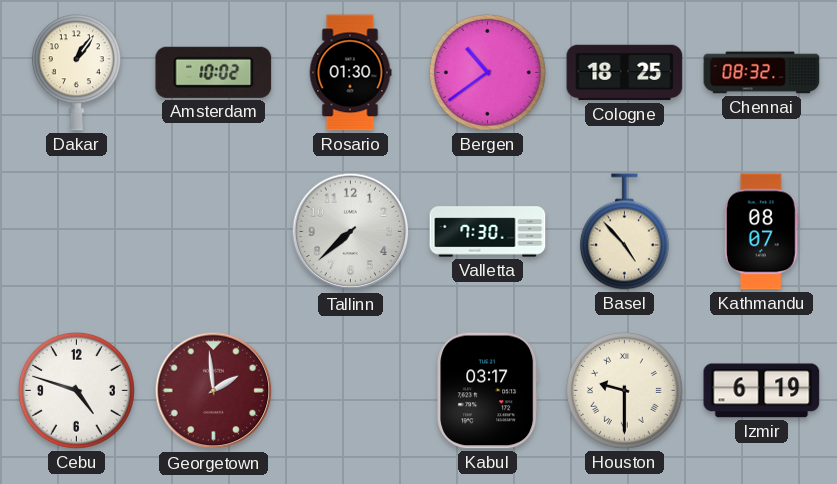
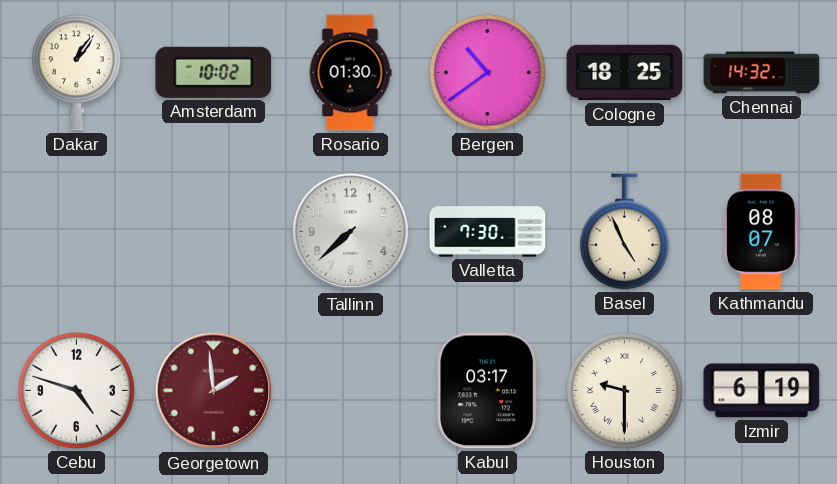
Chennai: 08:32 -> 14:32 (762, 73)
Basel: 4:53 -> 4:56 (624, 232)
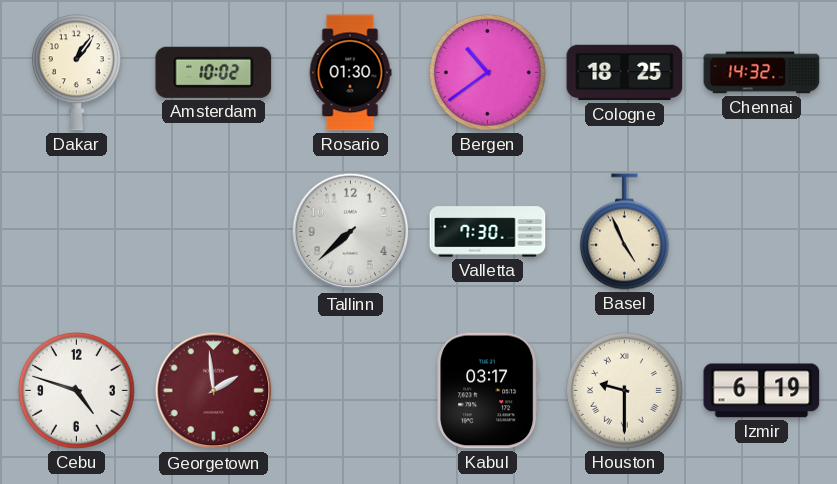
Kathmandu: 08:07 -> none (761, 232)
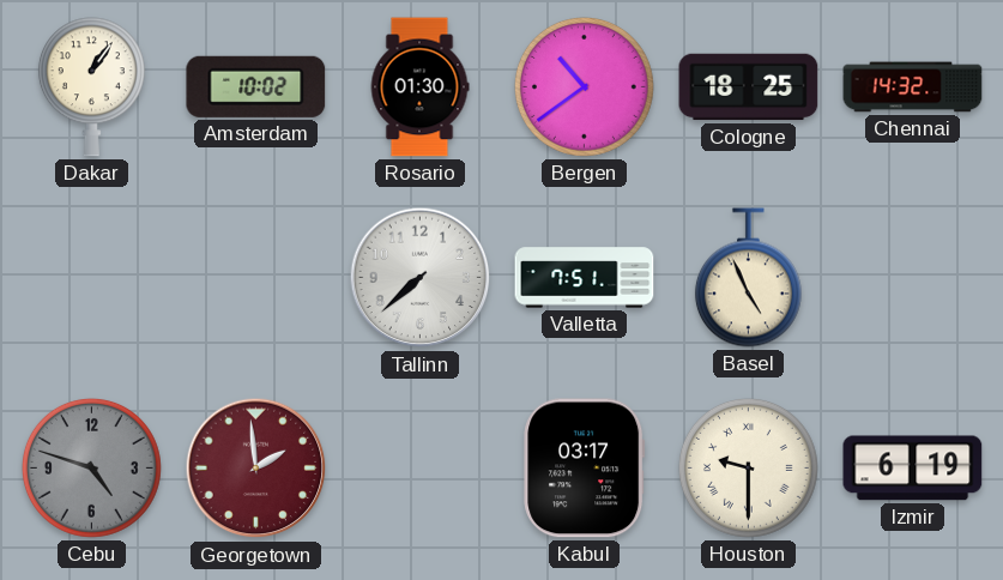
Valletta: 7:30 -> 7:51 (585, 278)
Cebu dial: white -> grey (91, 467)
